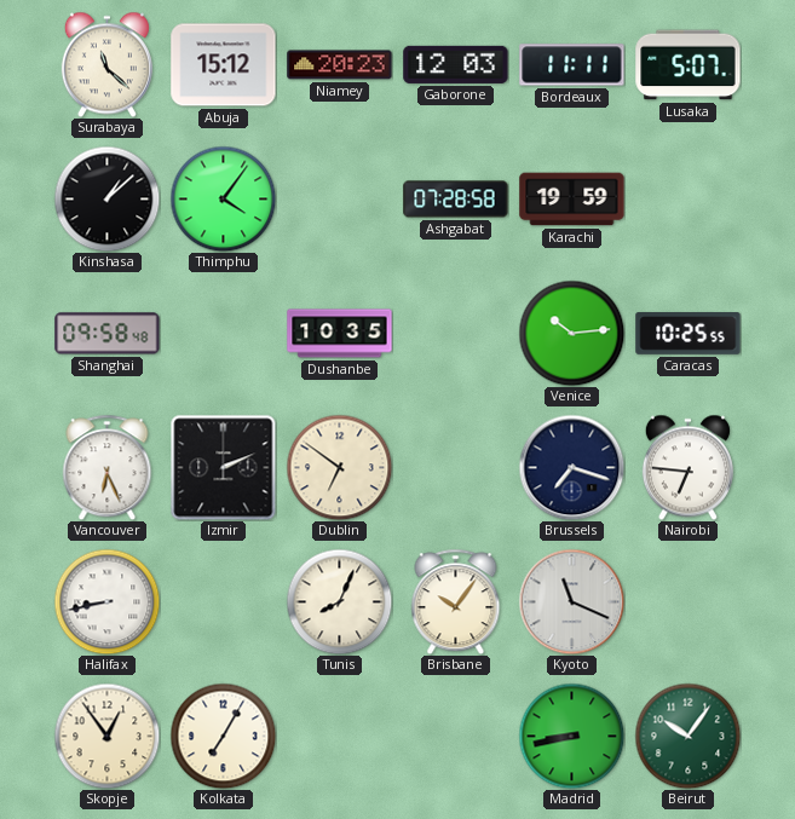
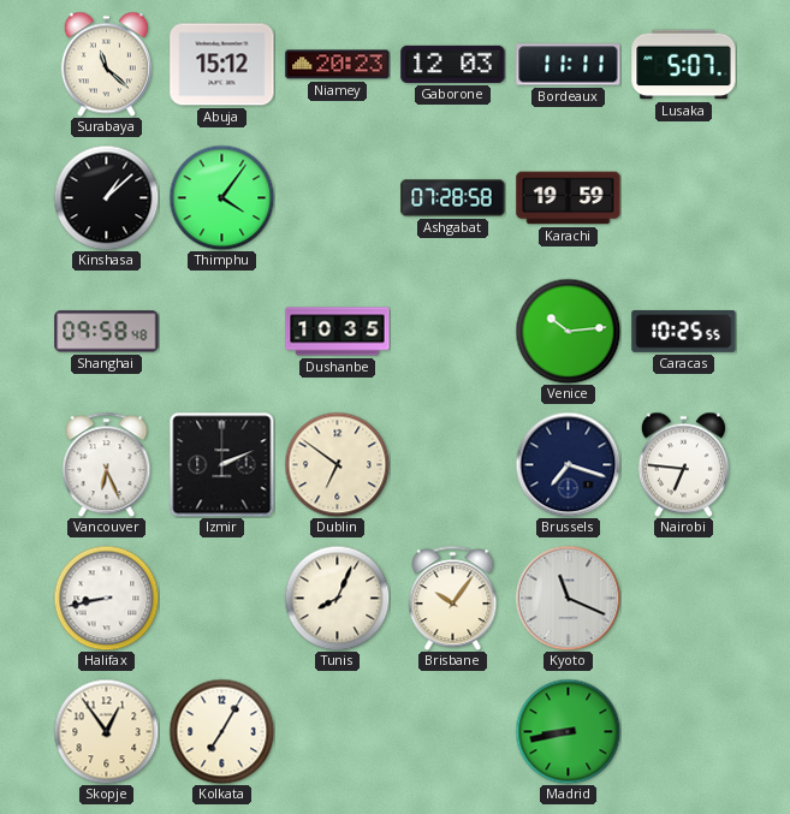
Beirut: 10:06 -> none (687, 736)
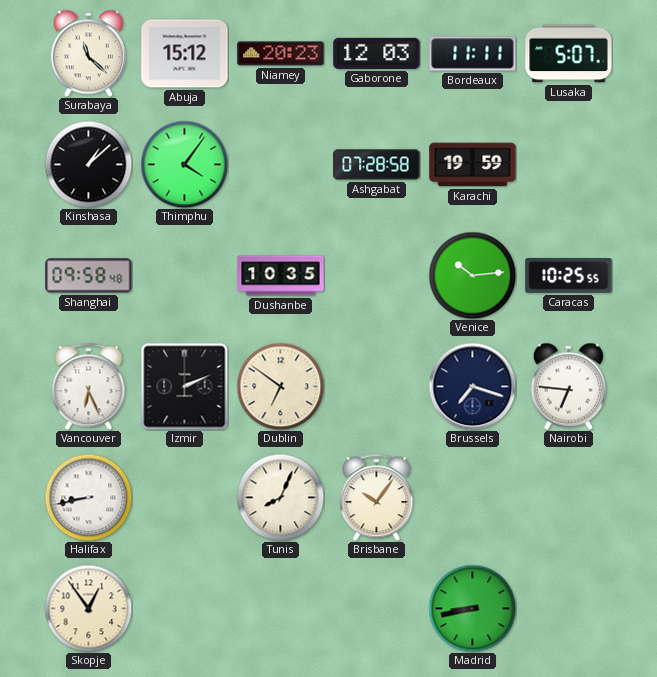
Kyoto: 11:19 -> none (568, 598)
Kolkata: 7:05 -> none (221, 731)
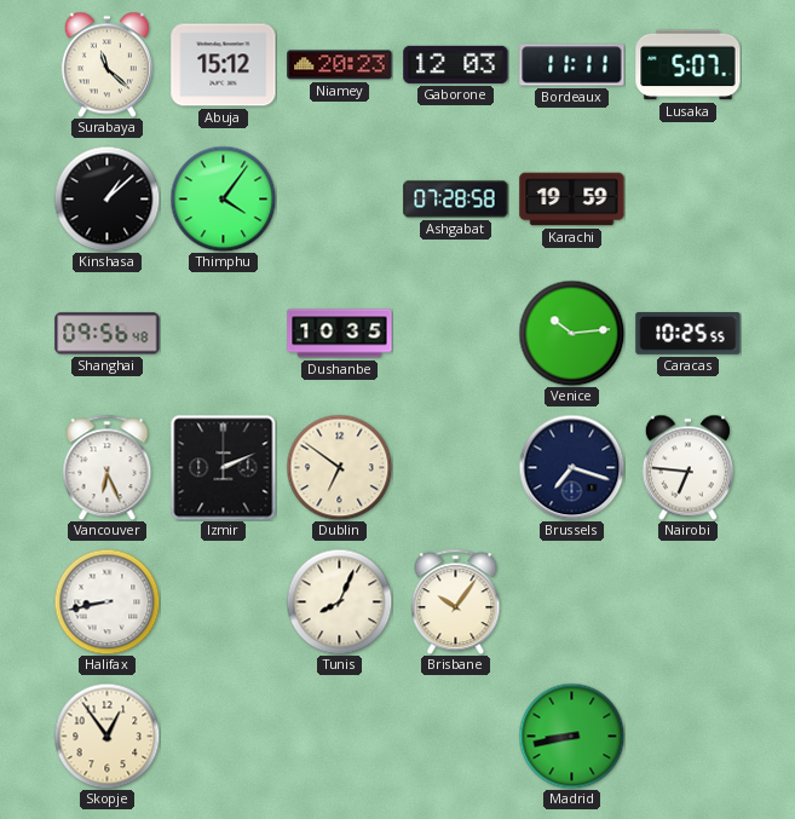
Shanghai: 09:58 -> 09:56 (108, 334)
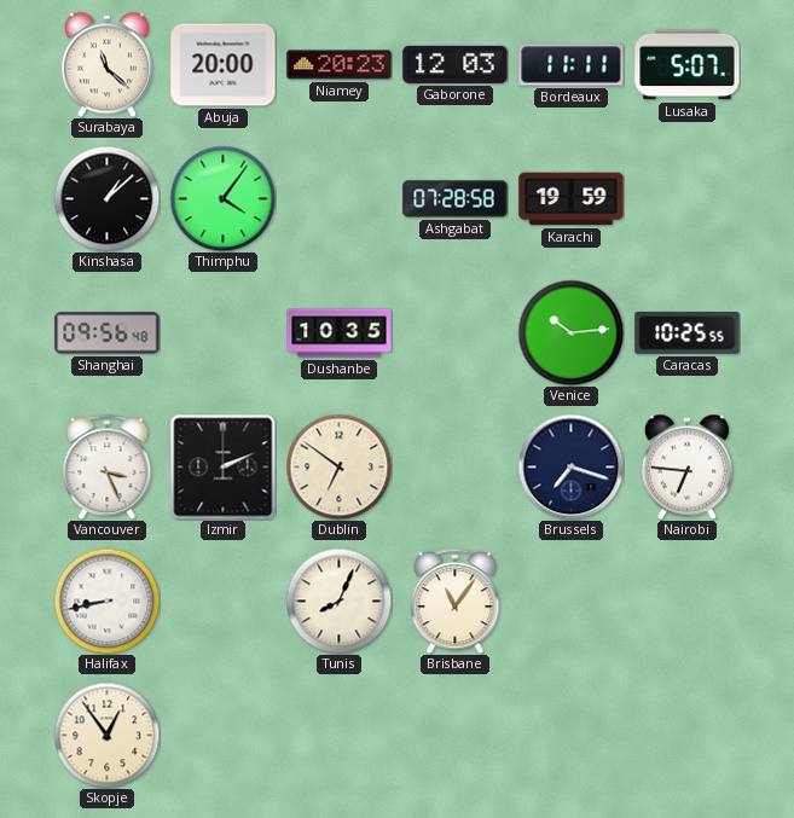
Abuja: 15:12 -> 20:00 (224, 65)
Vancouver: 6:26 -> 3:26 (108, 466)
Brisbane: 10:06 -> 11:06 (456, 601)
Madrid: 8:43 -> none (571, 736)
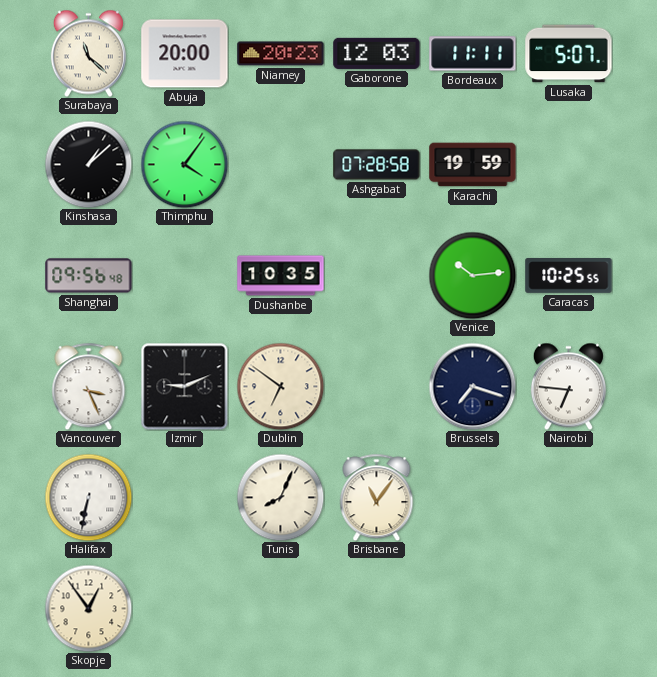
Izmir: 2:11 -> 9:11 (184, 386)
Halifax: 8:43 -> 6:32 (88, 497)
